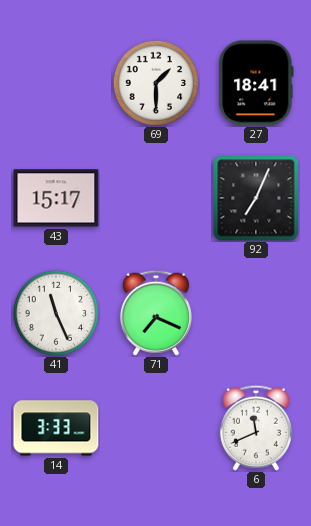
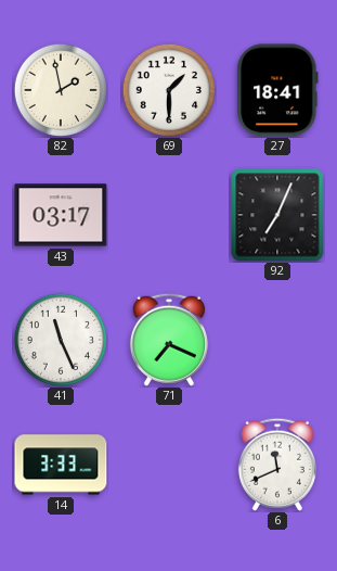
82: none -> 1:58 (60, 89)
43: 15:17 -> 03:17 (61, 215)
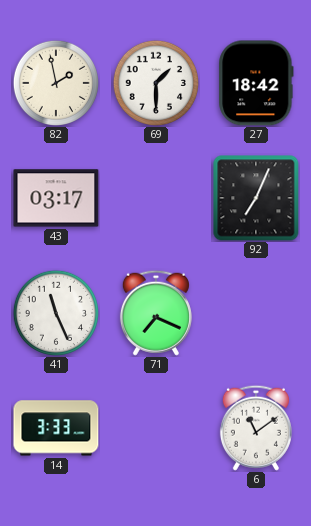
27: 18:41 -> 18:42 (256, 83)
6: 11:41 -> 11:09 (256, 428)
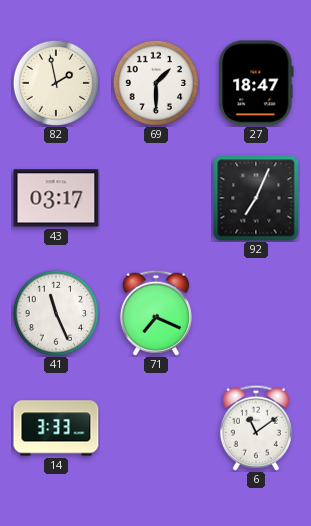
27: 18:42 -> 18:47 (256, 83)
